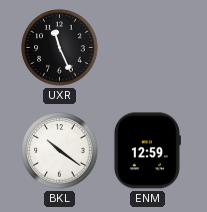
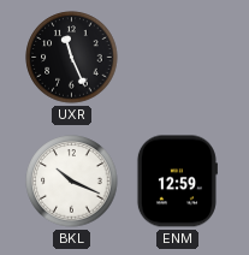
BKL: 10:21 -> 10:19 (72, 182)
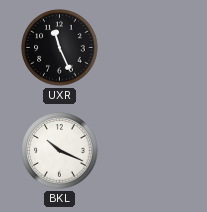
ENM: 12:59 -> none (177, 182)
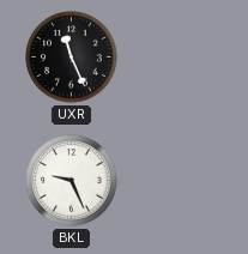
BKL: 10:19 -> 9:26 (72, 181)
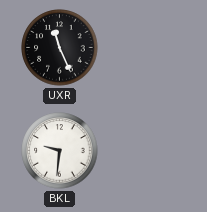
BKL: 9:26 -> 9:31 (60, 151)
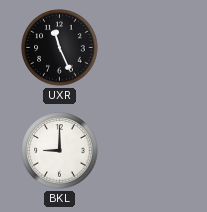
BKL: 9:31 -> 9:00 (60, 151)
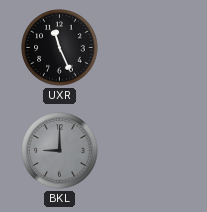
BKL dial: white -> grey (60, 151)
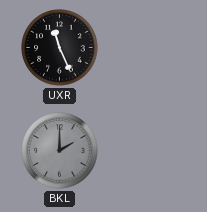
BKL: 9:00 -> 2:00 (60, 151)
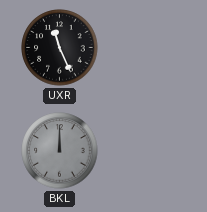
BKL: 2:00 -> 12:00 (60, 151)
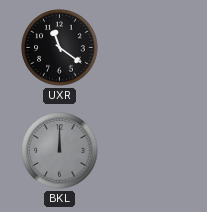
UXR: 11:26 -> 11:21 (60, 48)
